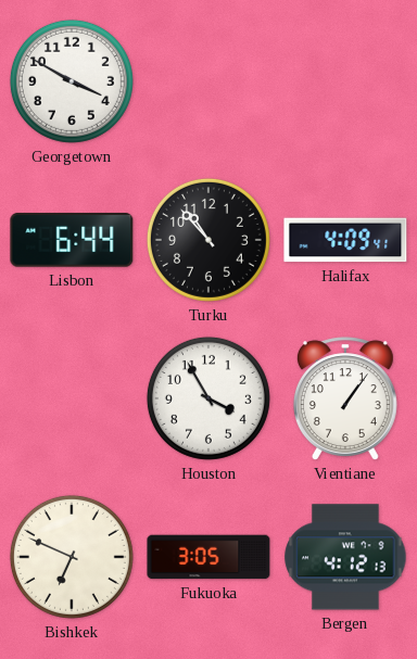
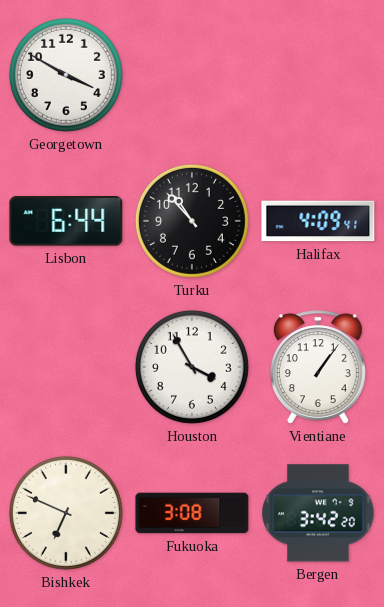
Fukuoka: 3:05 -> 3:08 (192, 513)
Bergen: 4:12 -> 3:42 (318, 513)
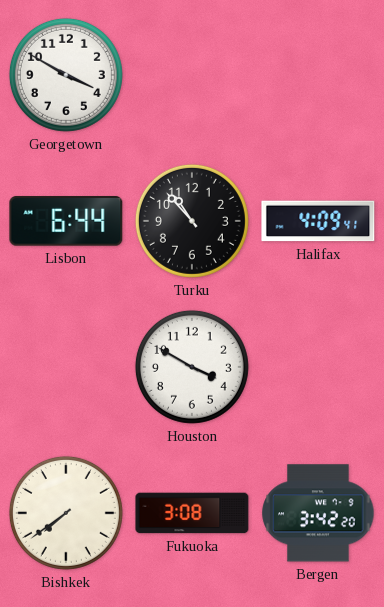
Houston: 3:55 -> 3:50 (192, 367)
Vientiane: 1:06 -> none (318, 367)
Bishkek: 6:49 -> 7:39 (66, 513)
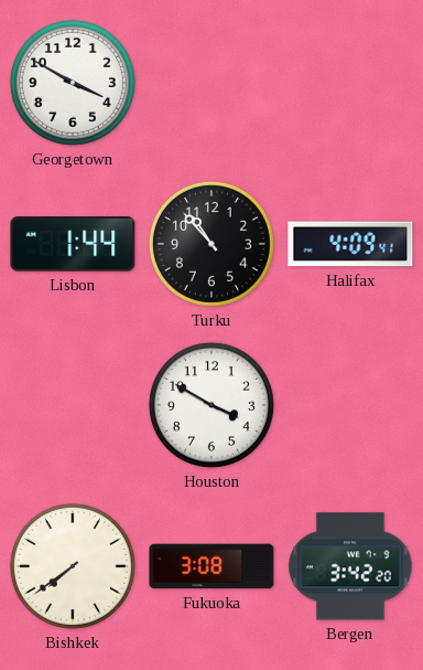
Lisbon: 6:44 -> 1:44 (73, 244)
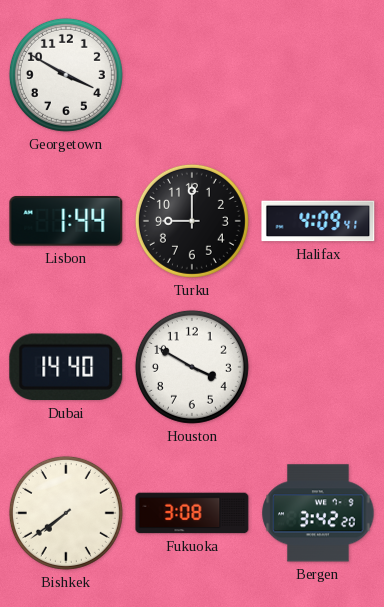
Turku: 10:53 -> 9:00 (192, 221)
Dubai: none -> 14:40 (66, 367)
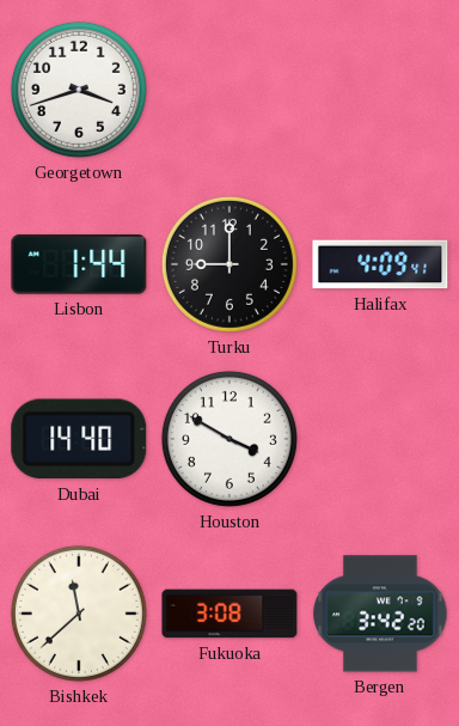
Georgetown: 3:50 -> 3:42 (79, 90)
Bishkek: 7:39 -> 11:38 (79, 614)
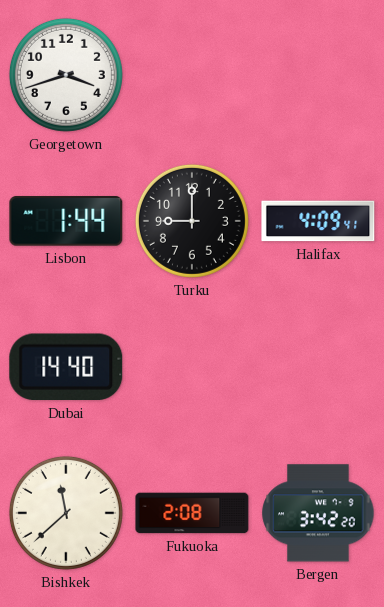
Houston: 3:50 -> none (229, 439)
Fukuoka: 3:08 -> 2:08 (192, 513)
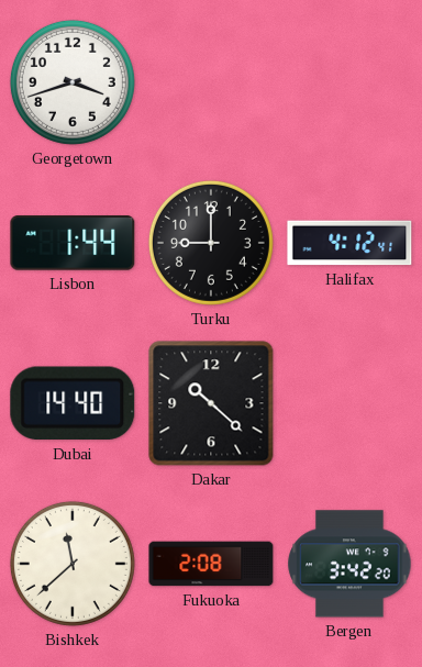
Halifax: 4:09 -> 4:12 (349, 243)
Dakar: none -> 10:22 (211, 403)
